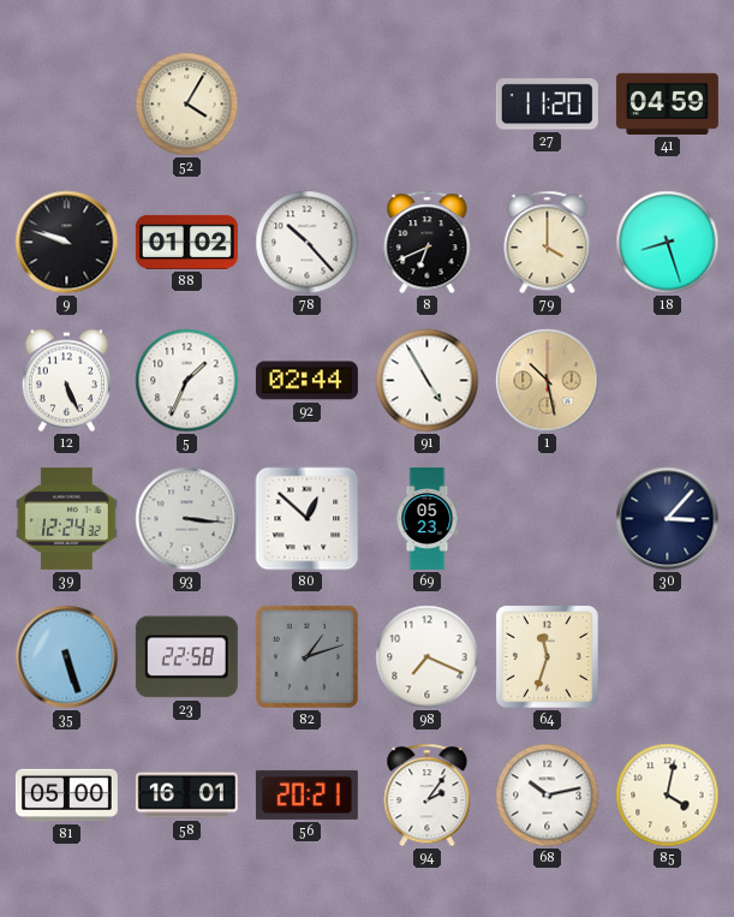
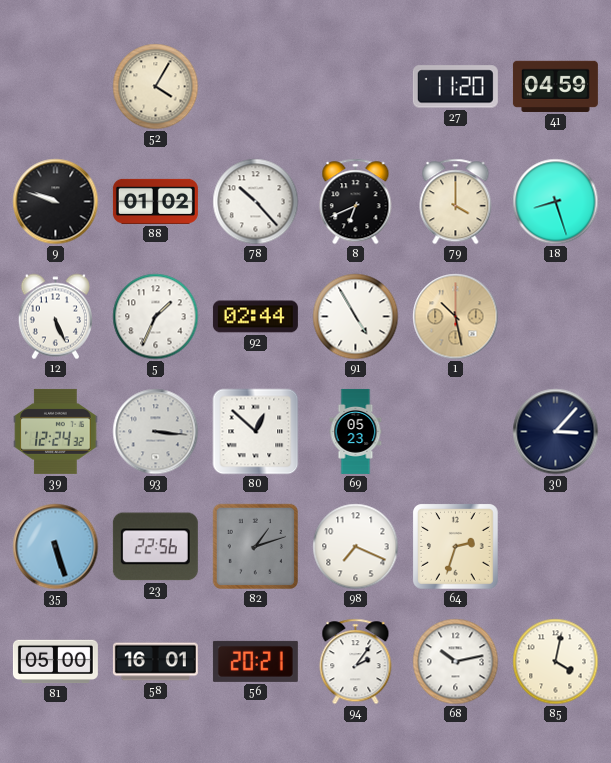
23: 22:58 -> 22:56 (155, 547)
64: 11:33 -> 2:33 (456, 547)
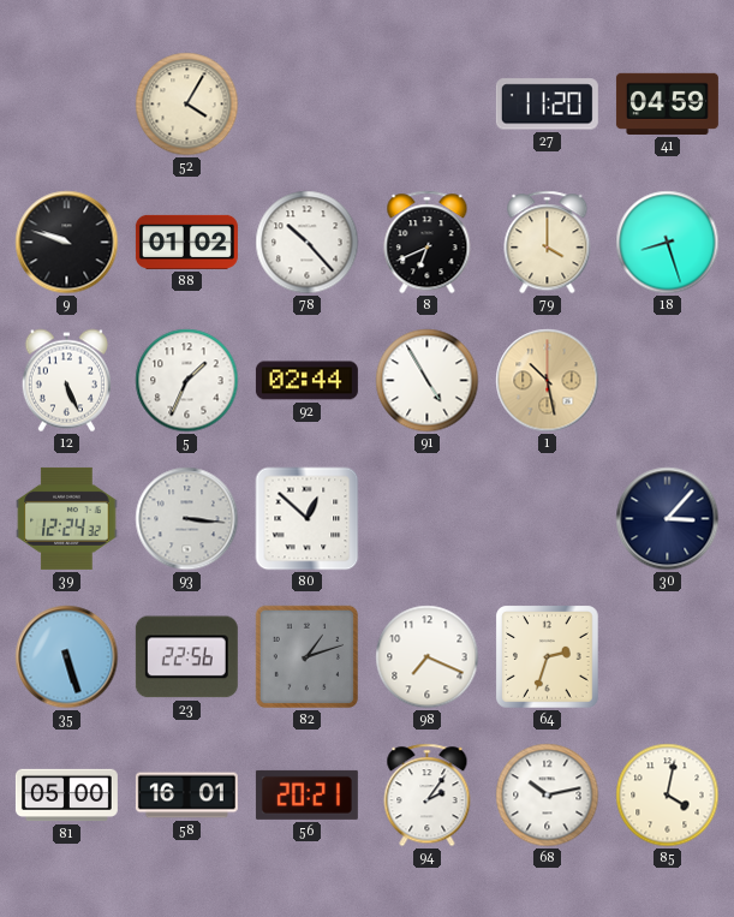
69: 05:23 -> none (356, 431)
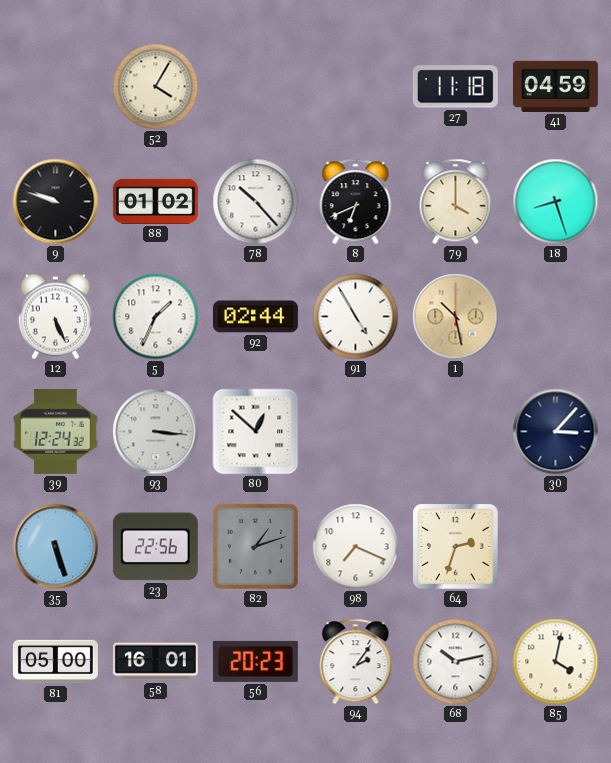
27: 11:20 -> 11:18 (455, 87)
56: 20:21 -> 20:23 (255, 661)
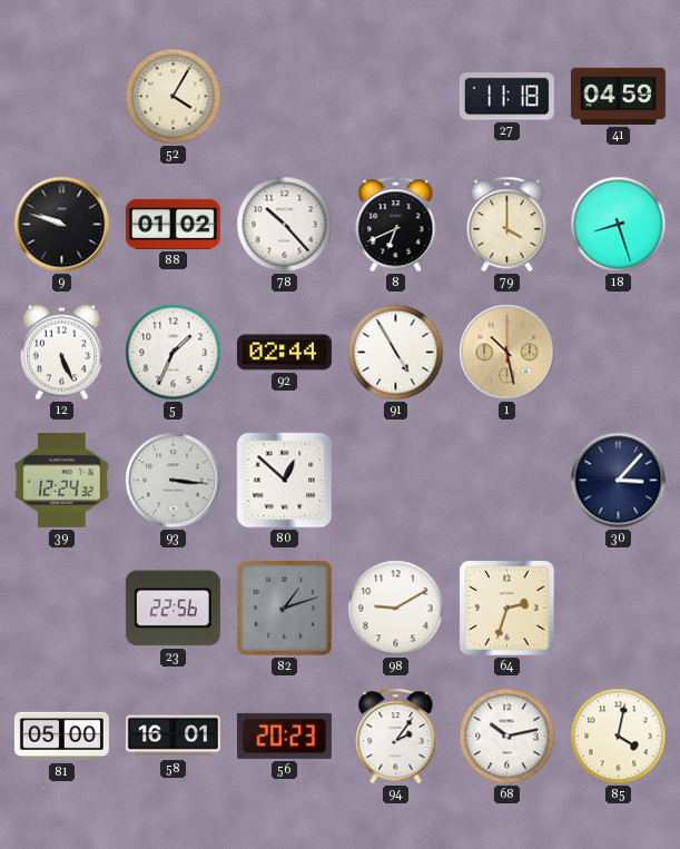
35: 5:27 -> none (56, 547)
98: 7:19 -> 9:10 (396, 609)
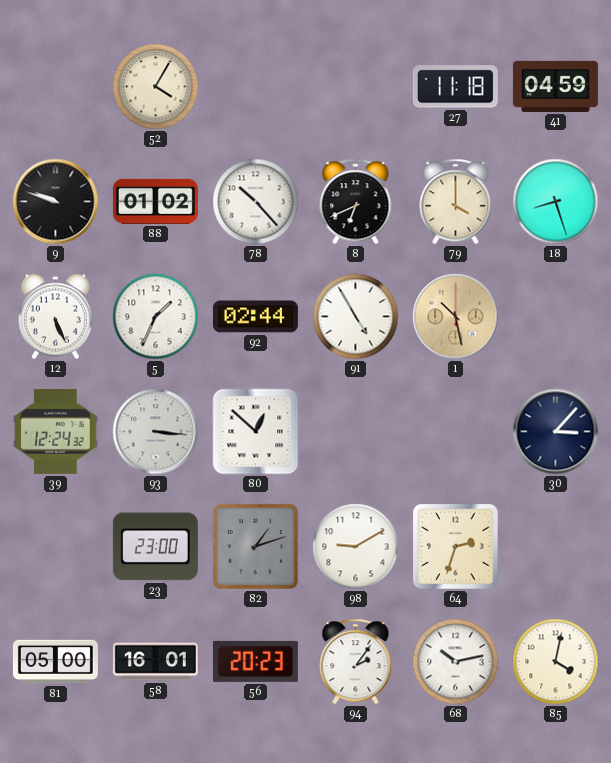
23: 22:56 -> 23:00 (155, 547)
